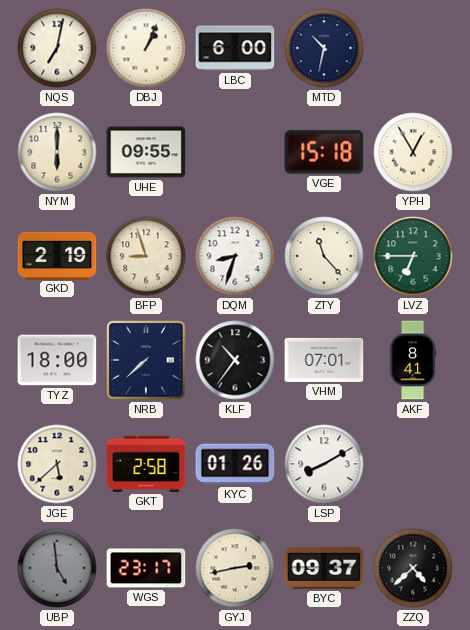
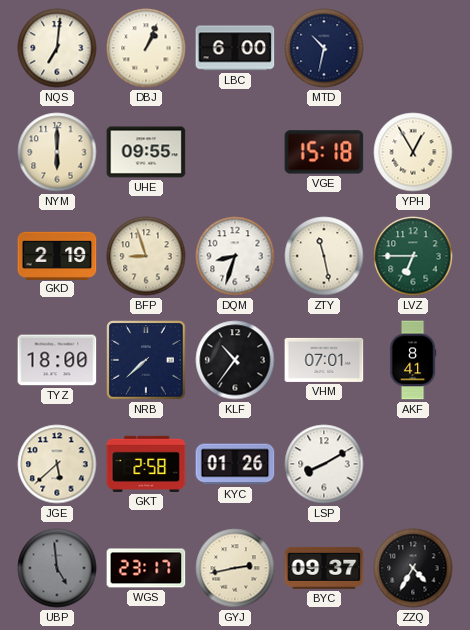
NQS: 7:02 -> 7:01 (57, 48)
ZTY: 11:23 -> 11:28 (324, 256)
ZZQ: 4:38 -> 4:35 (413, 568)
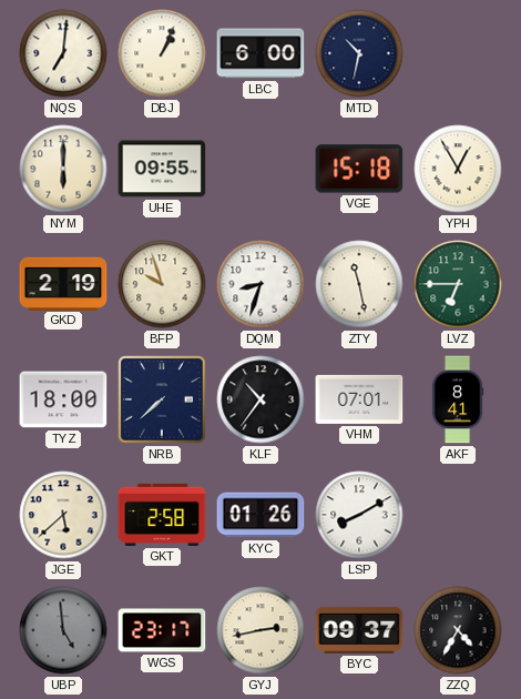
BFP: 8:57 -> 9:57 (162, 284)
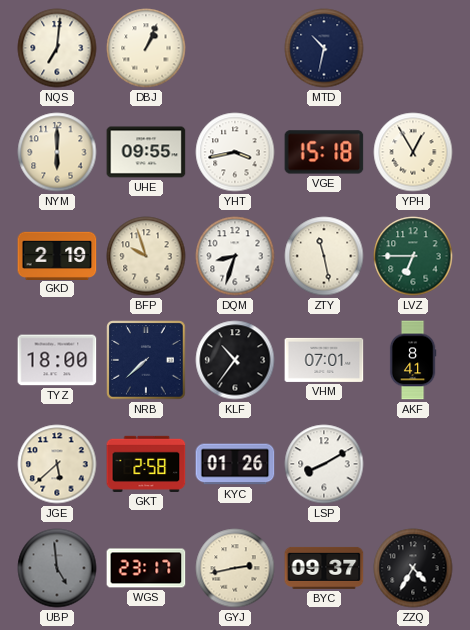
LBC: 6:00 -> none (260, 53)
YHT: none -> 3:43 (235, 152)
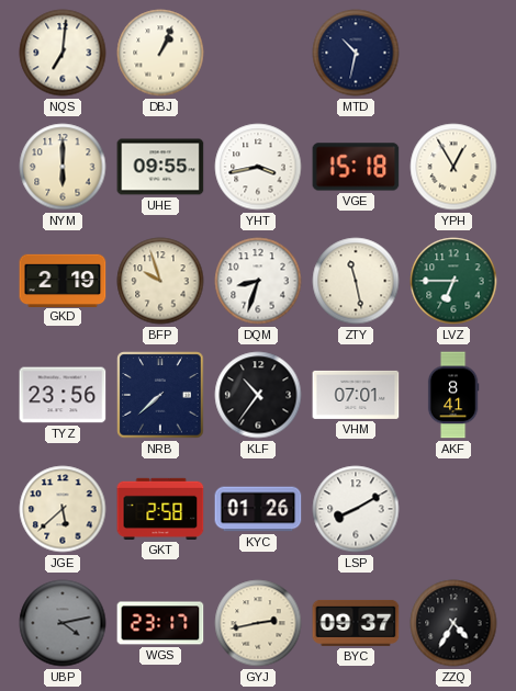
TYZ: 18:00 -> 23:56 (63, 395)
UBP: 4:59 -> 4:13 (63, 623)
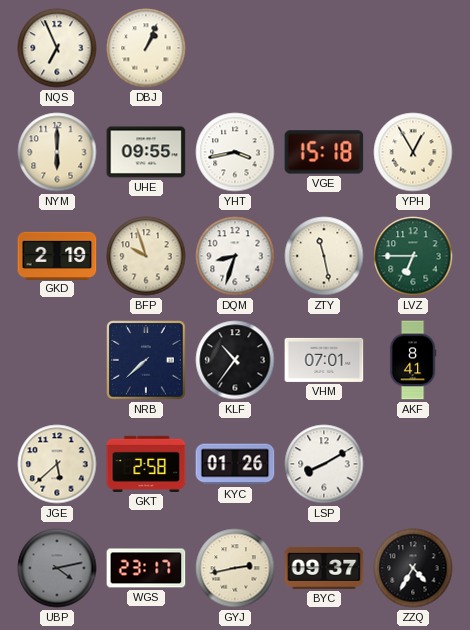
NQS: 7:01 -> 6:56 (57, 48)
MTD: 10:32 -> none (356, 53)
TYZ: 23:56 -> none (63, 395)
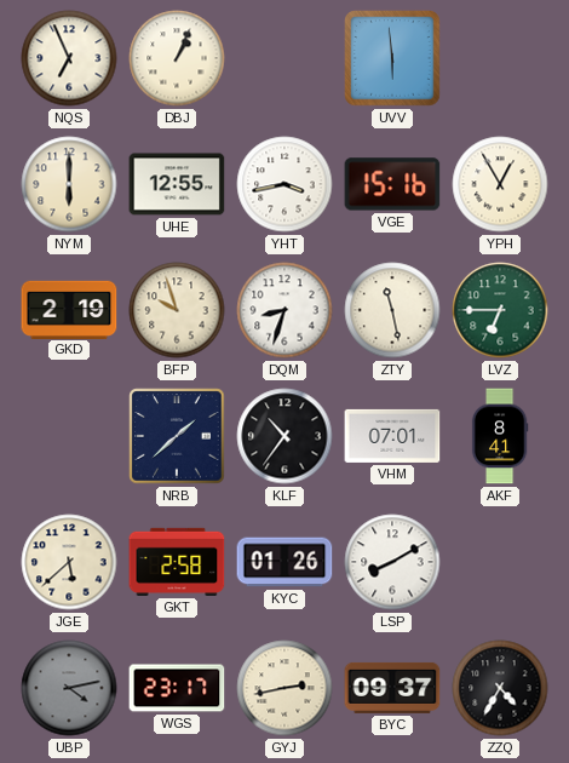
UVV: none -> 5:59 (392, 58)
UHE: 09:55 -> 12:55 (177, 184)
VGE: 15:18 -> 15:16 (392, 184)
NRB: 7:38 -> 1:38 (177, 436)
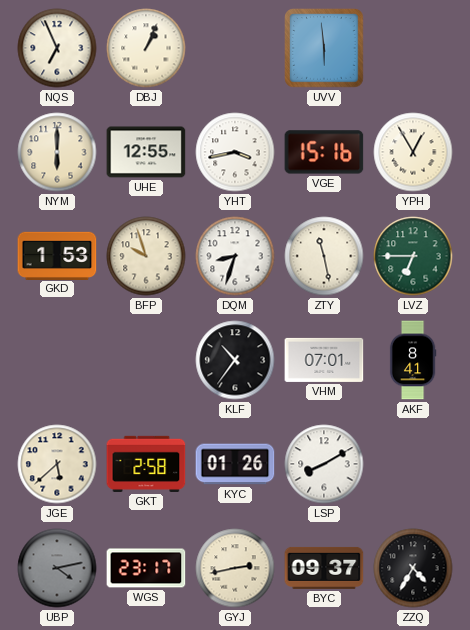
GKD: 2:19 -> 1:53 (57, 255)
NRB: 1:38 -> none (177, 436)
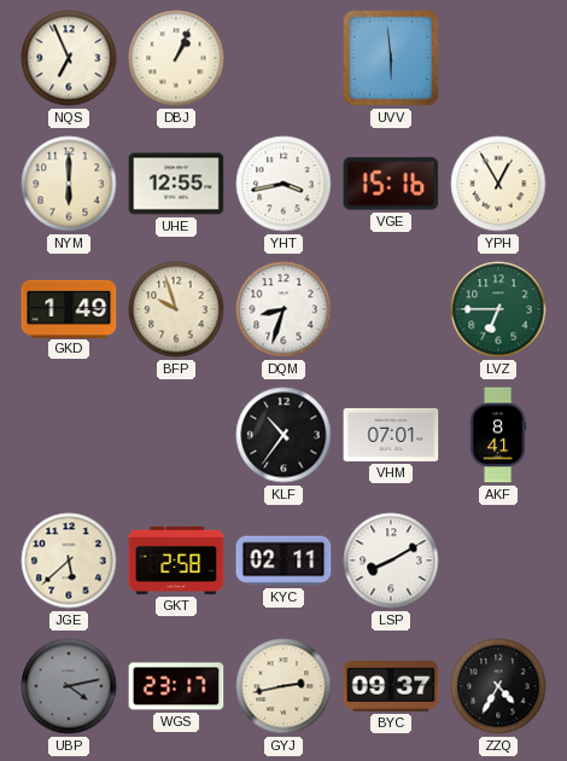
GKD: 1:53 -> 1:49 (69, 308)
ZTY: 11:28 -> none (324, 256)
KYC: 01:26 -> 02:11 (283, 560)
